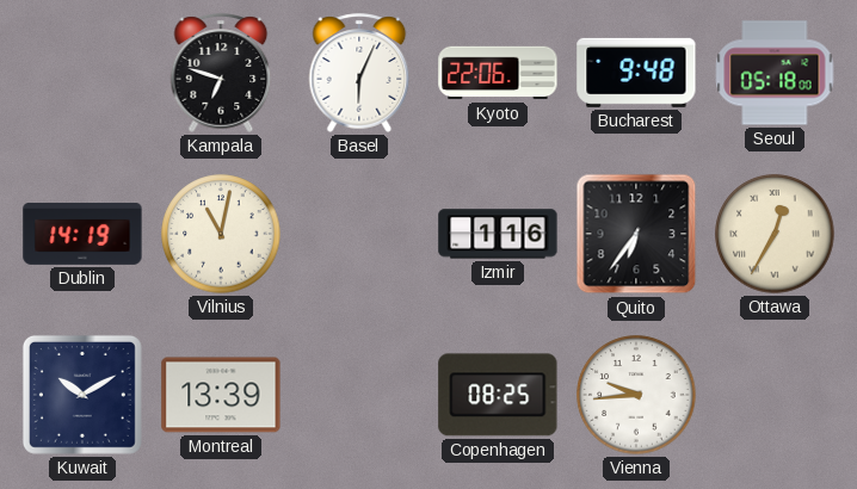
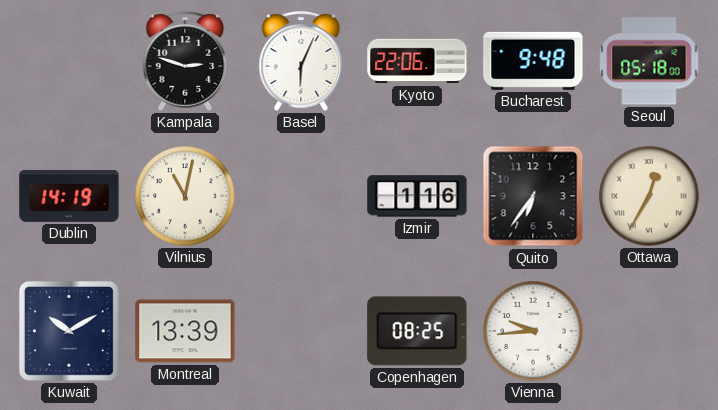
Kampala: 6:48 -> 2:48 (185, 61)
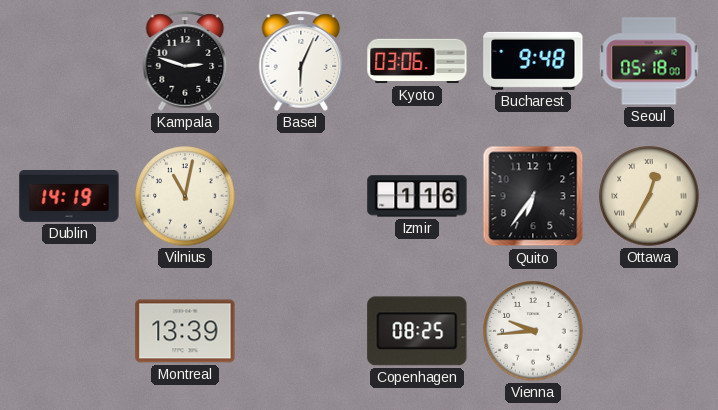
Kyoto: 22:06 -> 03:06 (417, 61)
Kuwait: 10:10 -> none (69, 331)
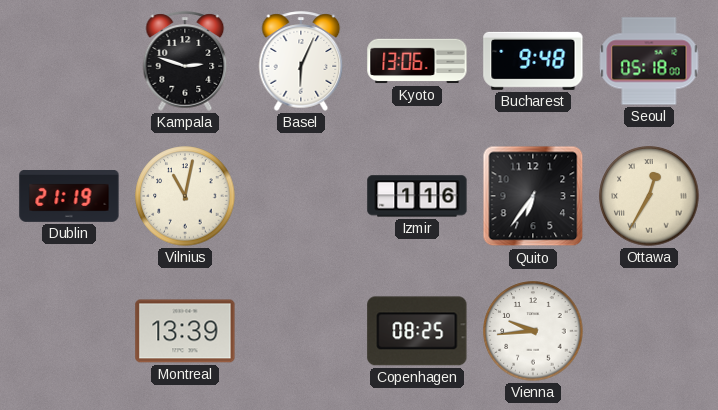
Kyoto: 03:06 -> 13:06 (417, 61)
Dublin: 14:19 -> 21:19 (69, 197)
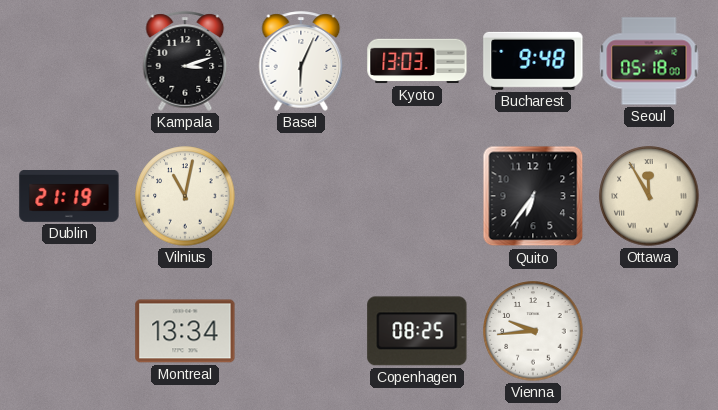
Kampala: 2:48 -> 3:12 (185, 61)
Kyoto: 13:06 -> 13:03 (417, 61)
Izmir: 1:16 -> none (417, 196)
Ottawa: 12:35 -> 11:55 (649, 196)
Montreal: 13:39 -> 13:34 (185, 331)
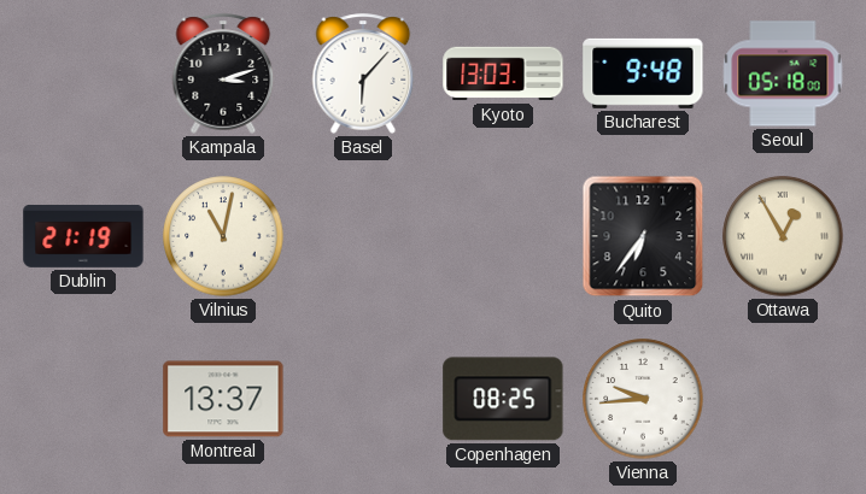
Basel: 6:04 -> 6:07 (363, 73)
Ottawa: 11:55 -> 12:55 (783, 236)
Montreal: 13:34 -> 13:37 (223, 399)
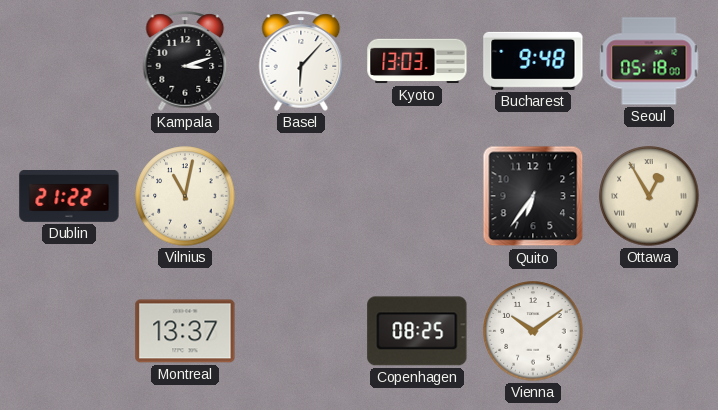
Dublin: 21:19 -> 21:22 (69, 197)
Vienna: 9:44 -> 10:09 (533, 331)
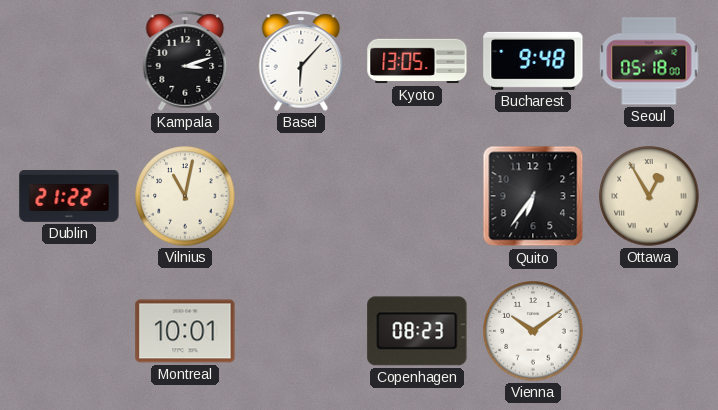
Kyoto: 13:03 -> 13:05 (417, 61)
Montreal: 13:37 -> 10:01 (185, 331)
Copenhagen: 08:25 -> 08:23 (417, 331)
